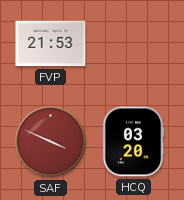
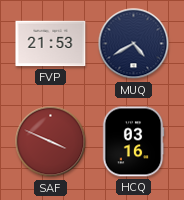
MUQ: none -> 4:40 (134, 44)
HCQ: 03:20 -> 03:16 (133, 142)
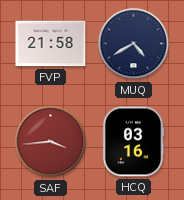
FVP: 21:53 -> 21:58 (51, 44)
SAF: 3:49 -> 3:44 (51, 142)
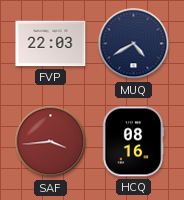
FVP: 21:58 -> 22:03 (51, 44)
HCQ: 03:16 -> 08:16 (133, 142)
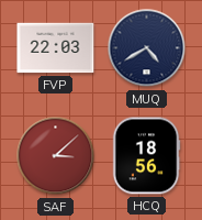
SAF: 3:44 -> 3:08 (56, 156)
HCQ: 08:16 -> 18:56 (146, 156)
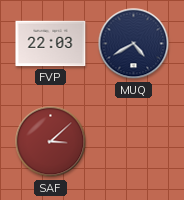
HCQ: 18:56 -> none (146, 156)
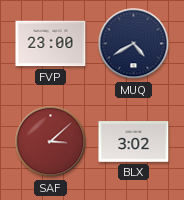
FVP: 22:03 -> 23:00 (51, 44)
BLX: none -> 3:02 (134, 142)
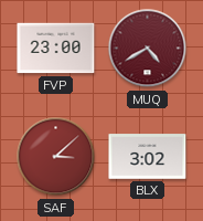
MUQ dial: navy -> burgundy (148, 49)
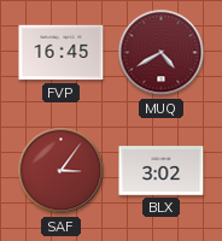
FVP: 23:00 -> 16:45 (62, 53)
SAF: 3:08 -> 3:06 (62, 171)
